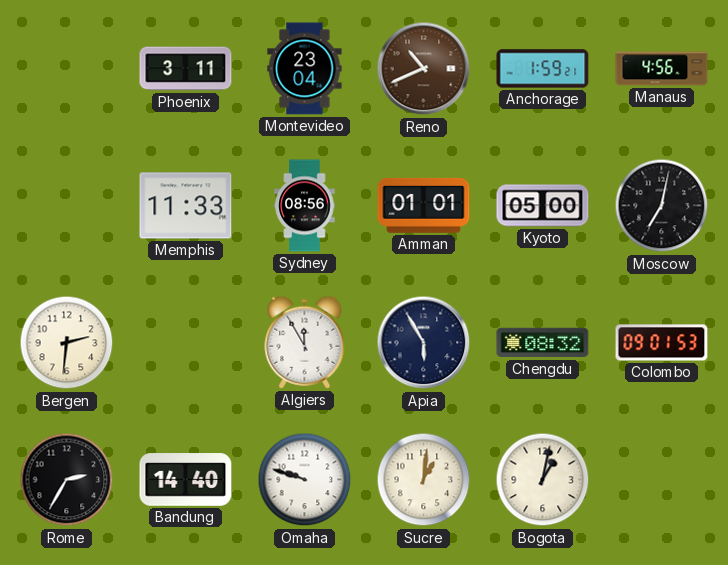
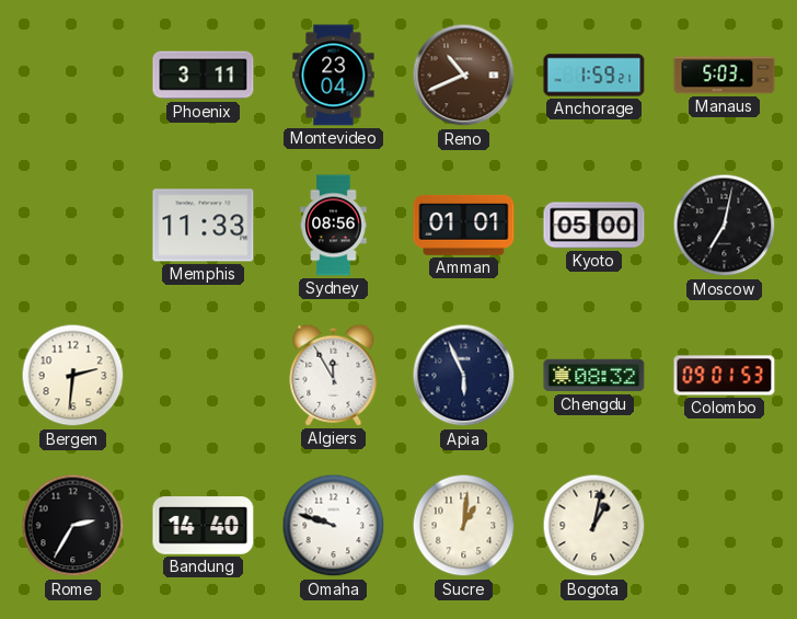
Manaus: 4:56 -> 5:03 (725, 76)
Apia: 5:55 -> 5:56 (464, 376)
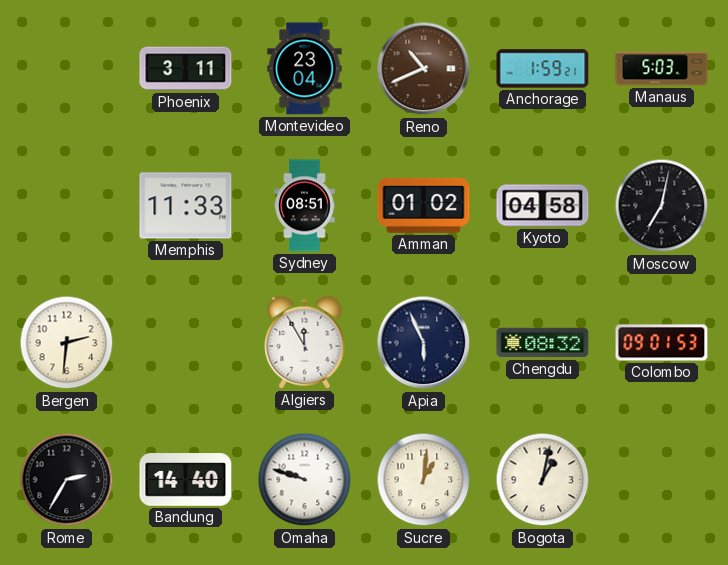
Sydney: 08:56 -> 08:51 (305, 206)
Amman: 01:01 -> 01:02 (424, 205)
Kyoto: 05:00 -> 04:58 (543, 206)
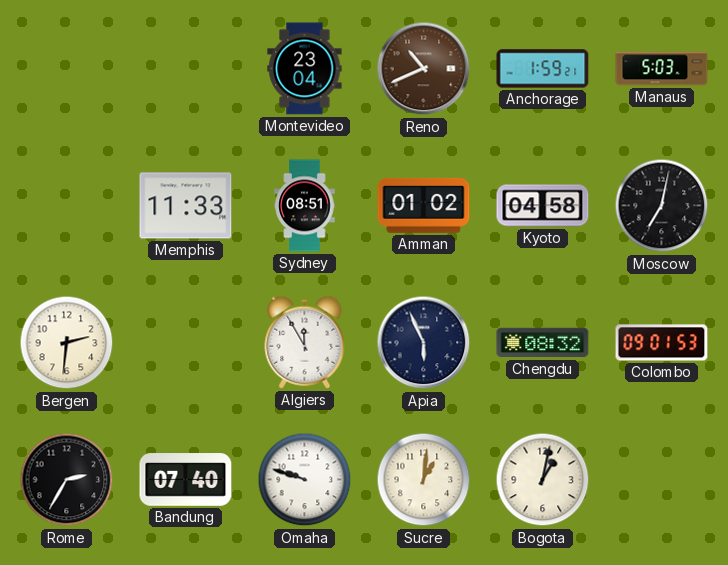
Phoenix: 3:11 -> none (186, 69)
Bandung: 14:40 -> 07:40 (186, 480)
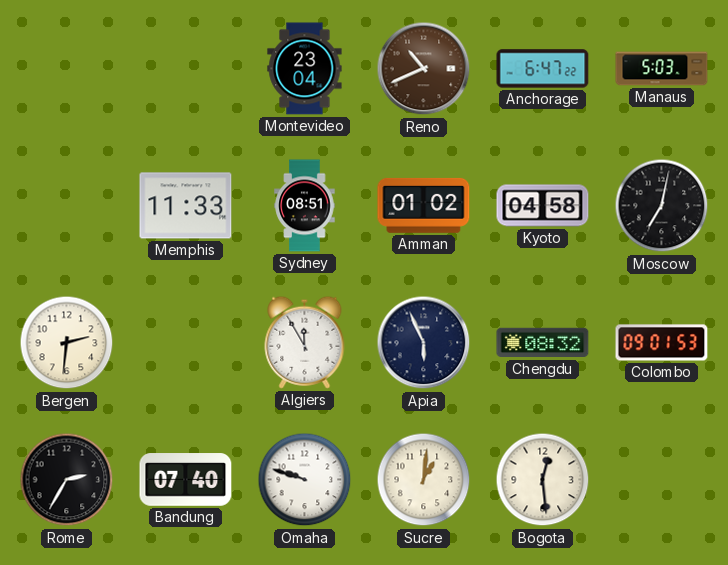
Anchorage: 1:59 -> 6:47 (543, 69)
Bogota: 1:02 -> 12:29 (543, 480)
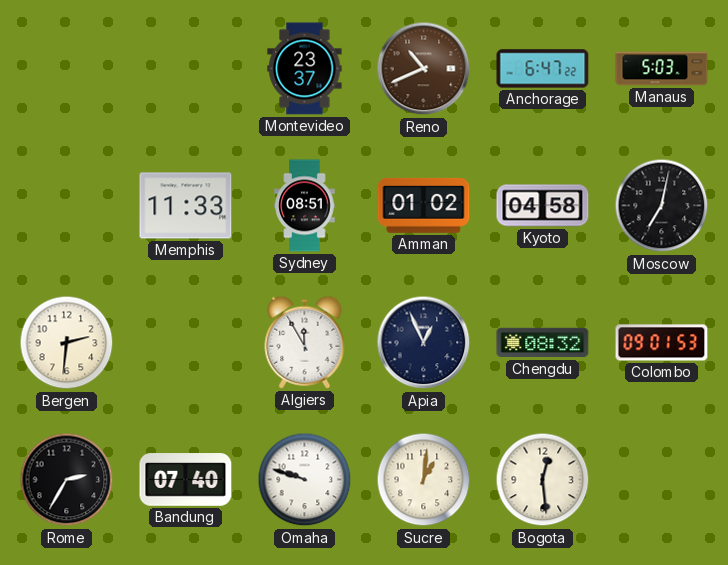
Montevideo: 23:04 -> 23:37 (305, 69)
Apia: 5:56 -> 12:56 (424, 343)
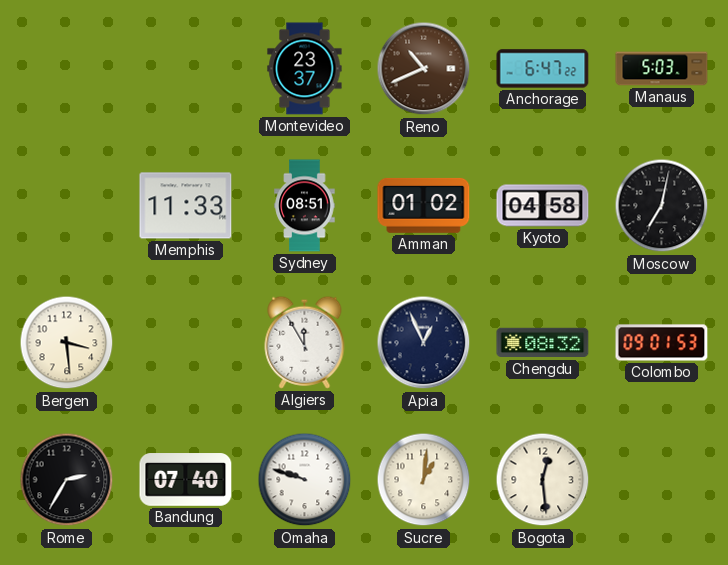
Bergen: 2:31 -> 3:29 (67, 343)
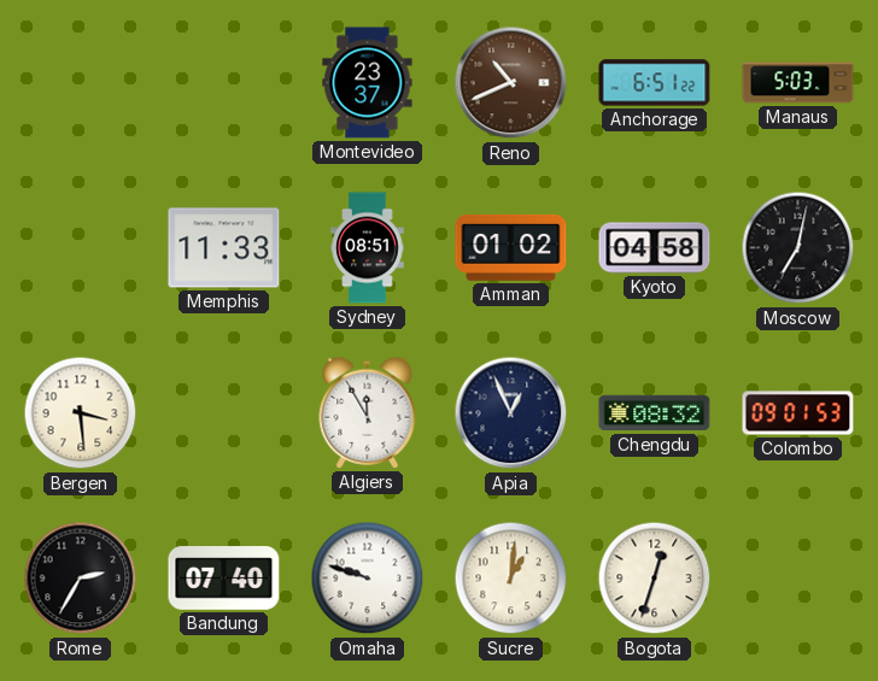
Anchorage: 6:47 -> 6:51 (655, 83)
Bogota: 12:29 -> 12:33 (655, 579)
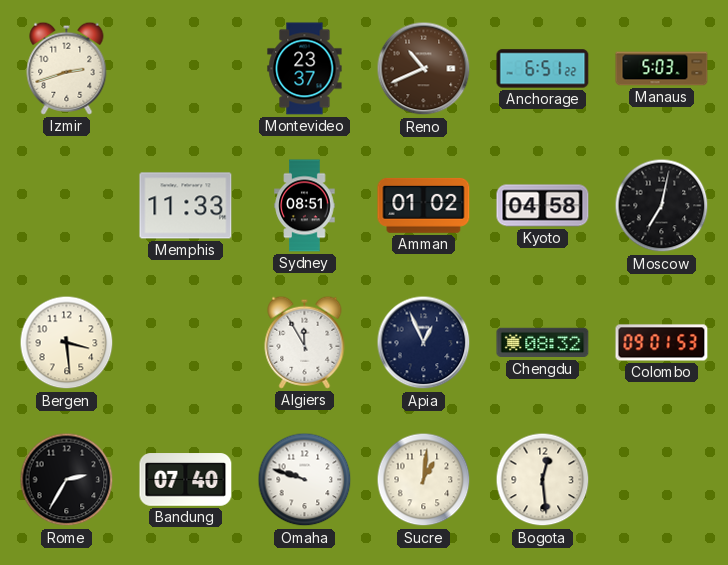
Izmir: none -> 2:42 (67, 68)
Bogota: 12:33 -> 12:29 (543, 480)
